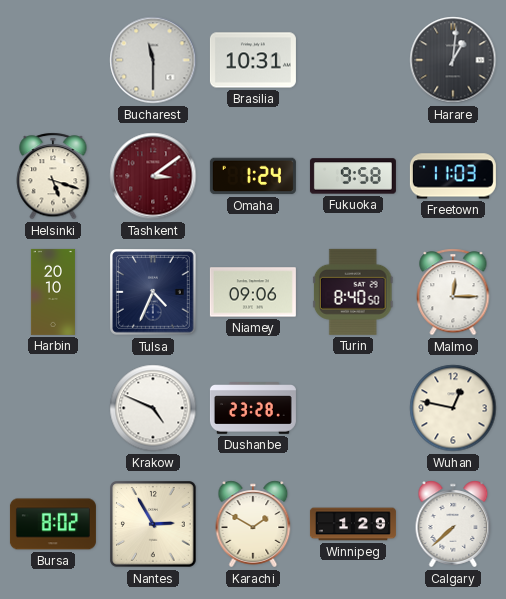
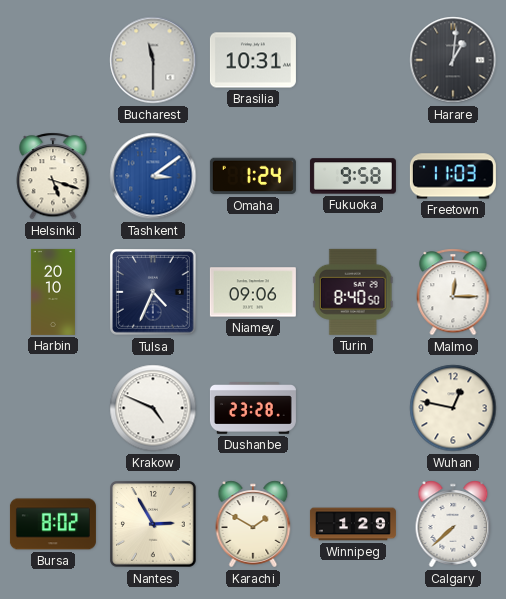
Tashkent dial: burgundy -> blue (153, 176)
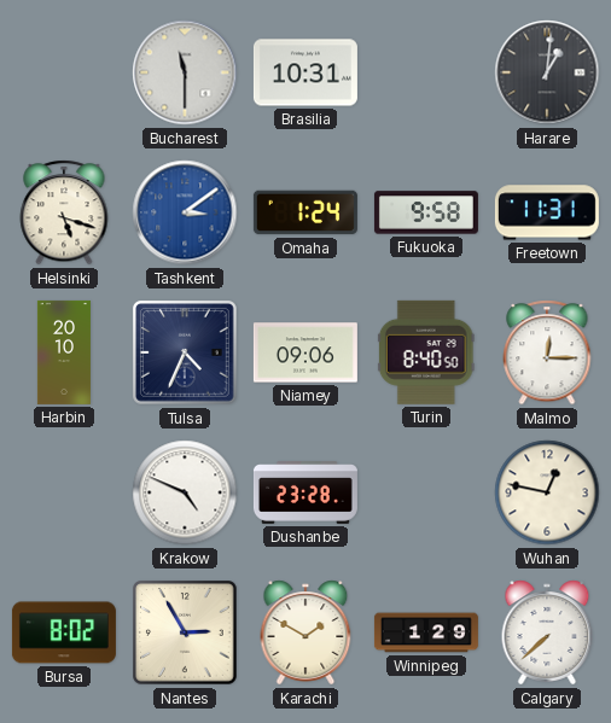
Freetown: 11:03 -> 11:31 (547, 212)
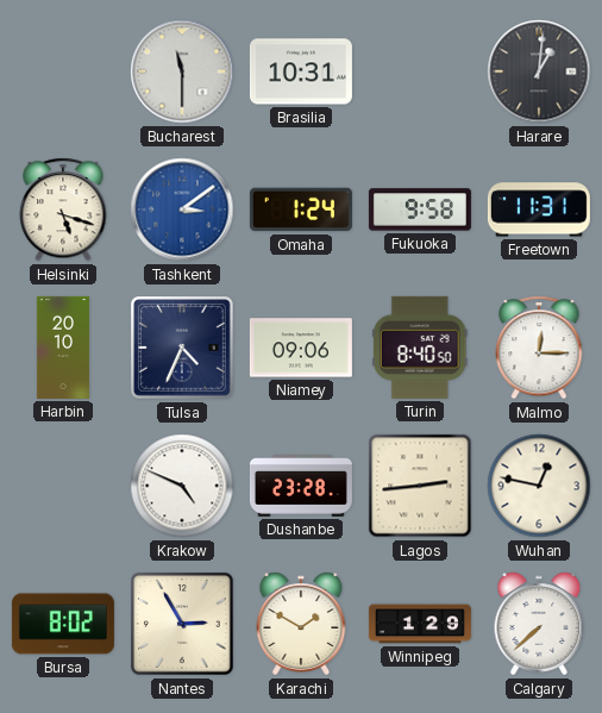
Lagos: none -> 2:44 (420, 486)
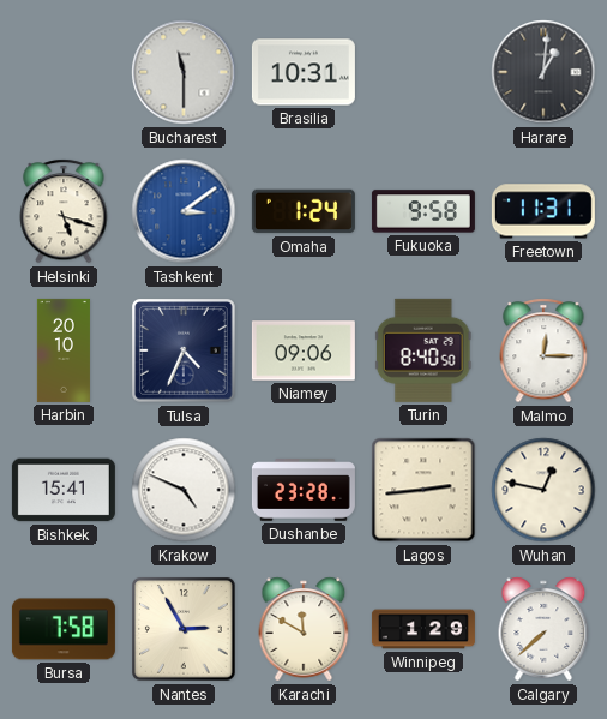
Bishkek: none -> 15:41 (64, 490)
Bursa: 8:02 -> 7:58 (64, 629)
Karachi: 1:50 -> 11:50 (303, 629)
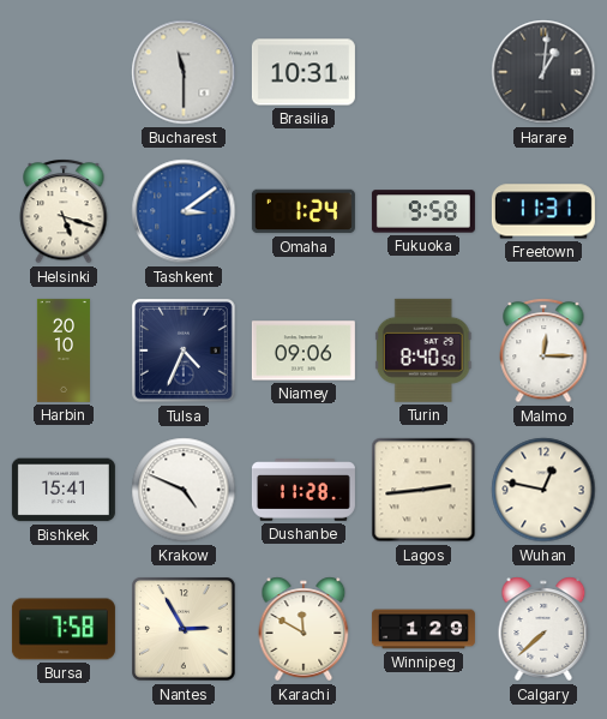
Dushanbe: 23:28 -> 11:28 (303, 491)
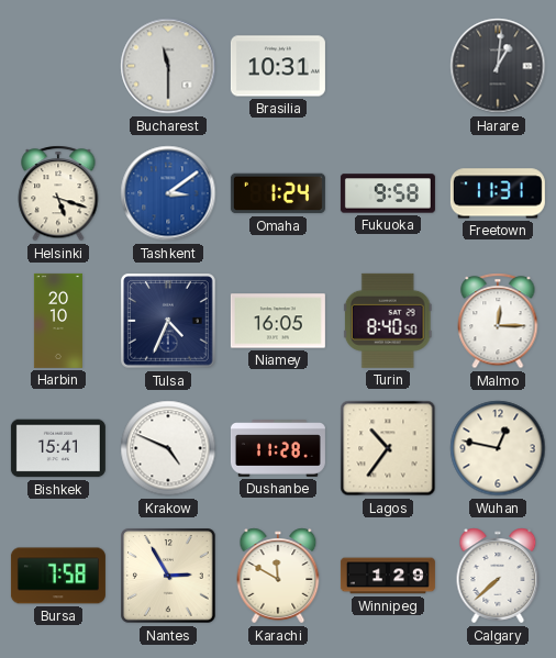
Niamey: 09:06 -> 16:05 (278, 321)
Lagos: 2:44 -> 10:36 (388, 448)
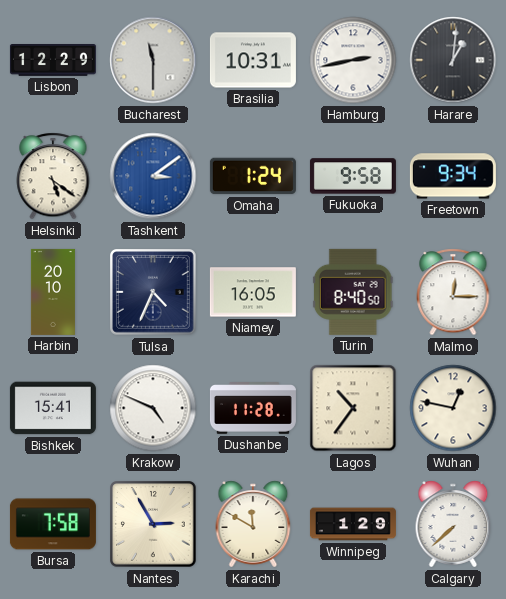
Lisbon: none -> 12:29 (53, 61)
Hamburg: none -> 2:43 (353, 60)
Helsinki: 5:18 -> 5:21 (53, 176)
Freetown: 11:31 -> 9:34 (453, 176)
